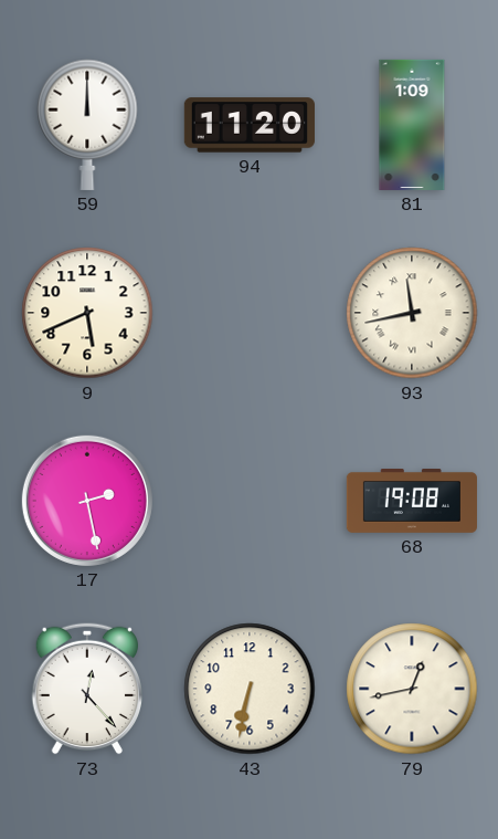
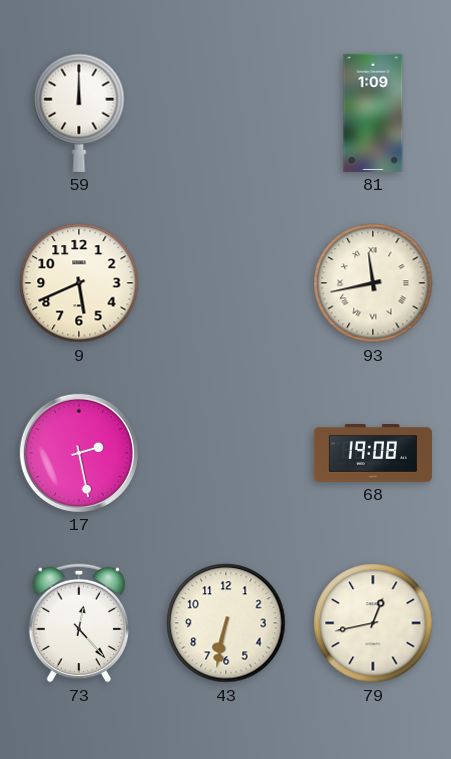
94: 11:20 -> none (250, 125)
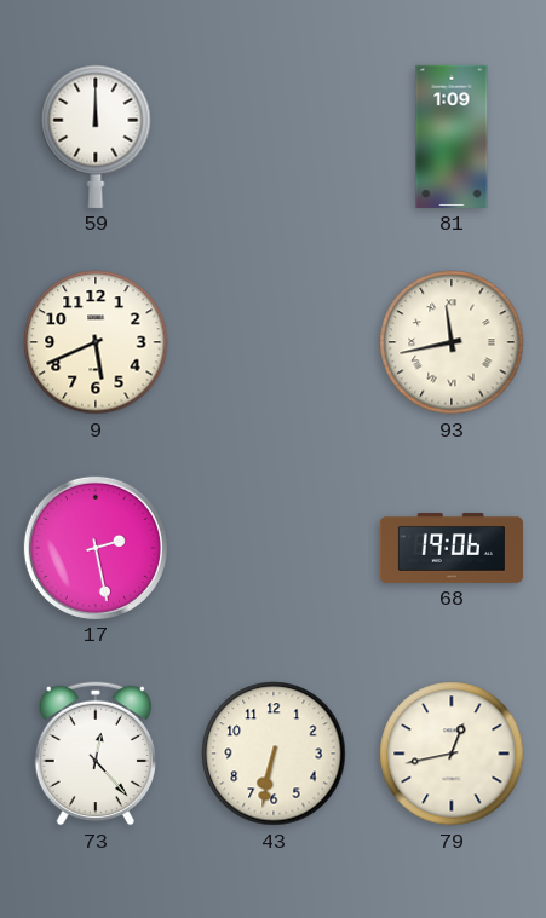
68: 19:08 -> 19:06 (450, 549)
